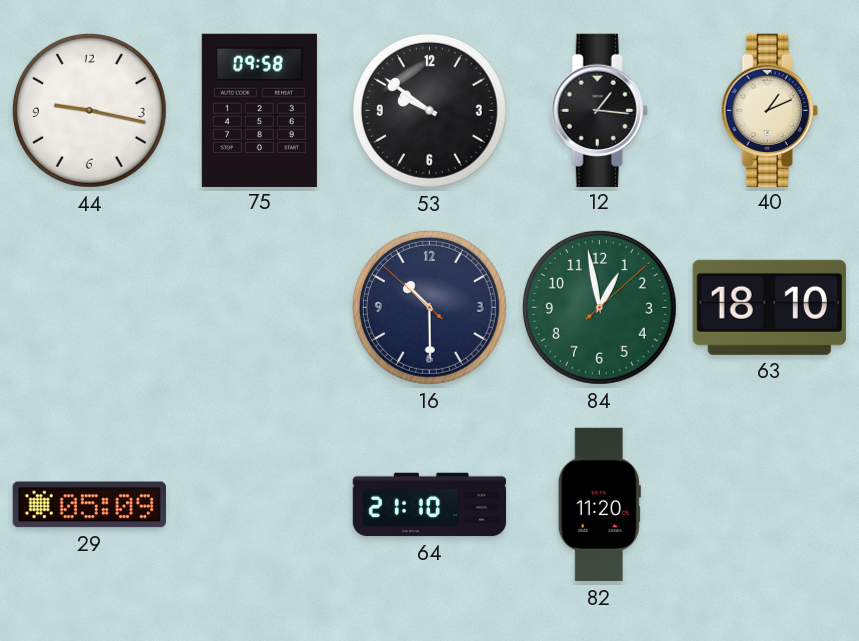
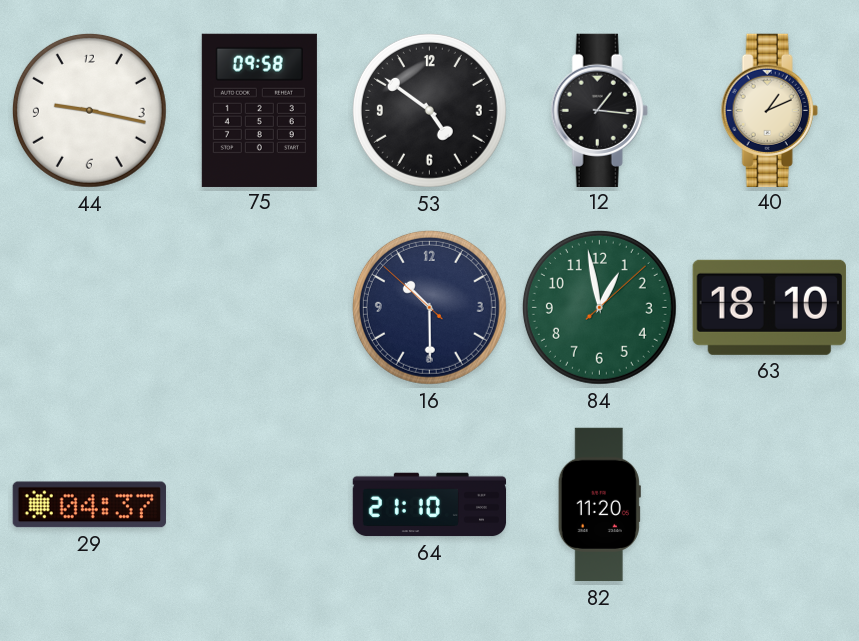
53: 9:51 -> 4:51 (429, 110)
29: 05:09 -> 04:37 (89, 505)
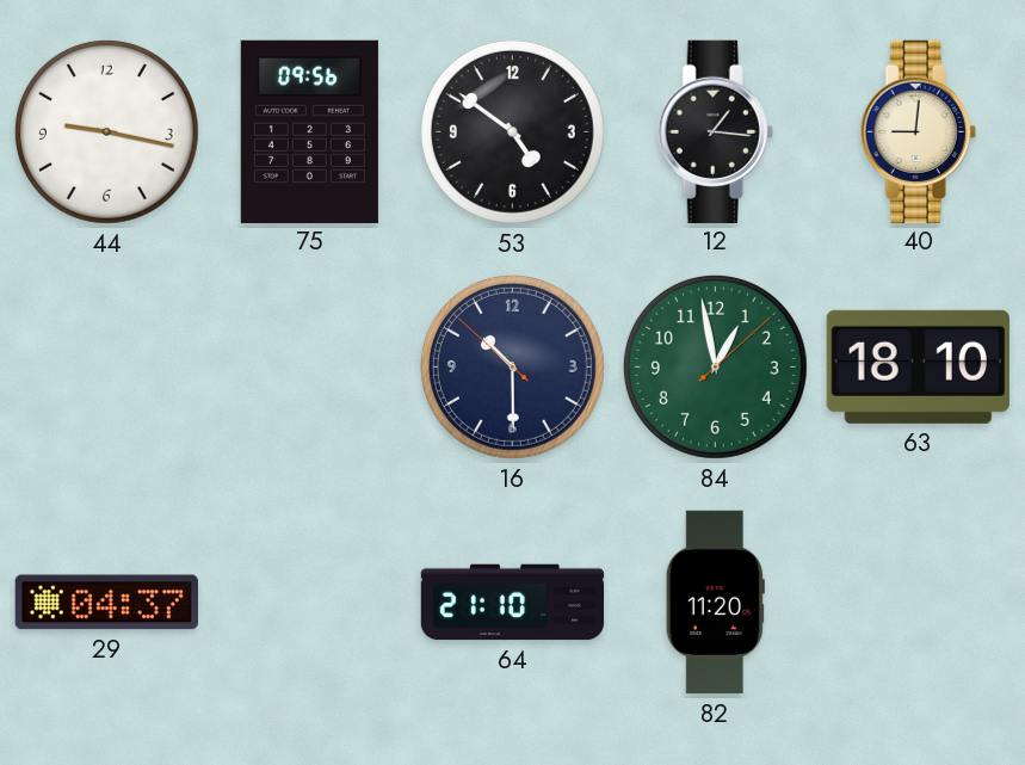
75: 09:58 -> 09:56 (309, 131)
40: 1:11 -> 9:01 (918, 131)
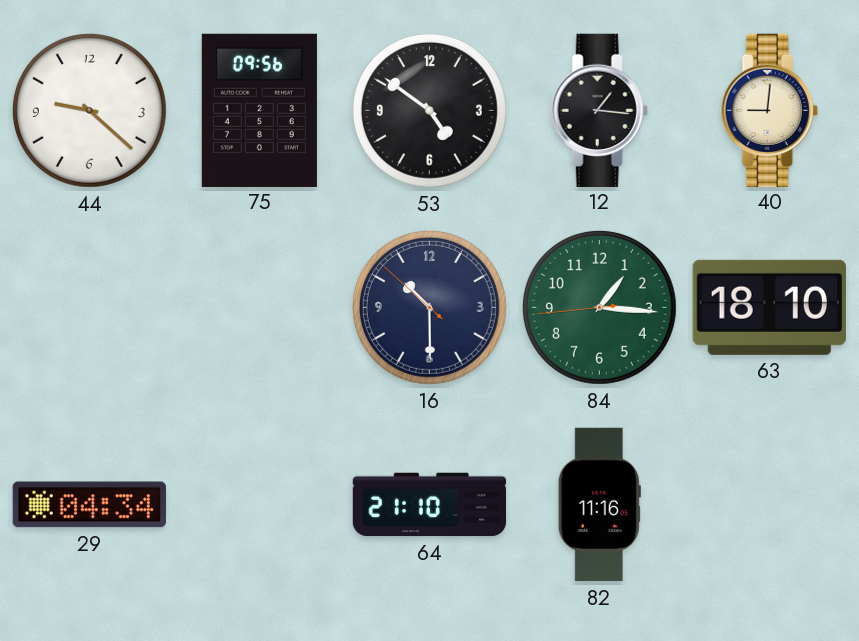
44: 9:17 -> 9:22 (89, 110)
84: 12:58 -> 1:15 (599, 307)
29: 04:37 -> 04:34 (89, 505)
82: 11:20 -> 11:16 (599, 505)
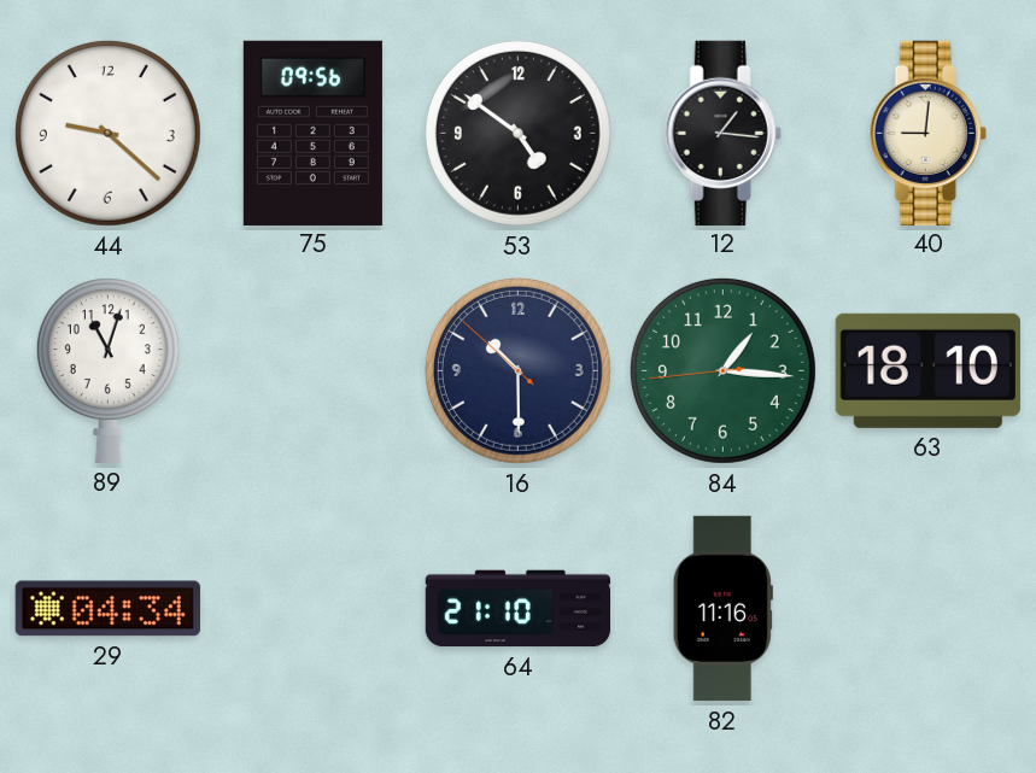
89: none -> 11:03 (107, 370)
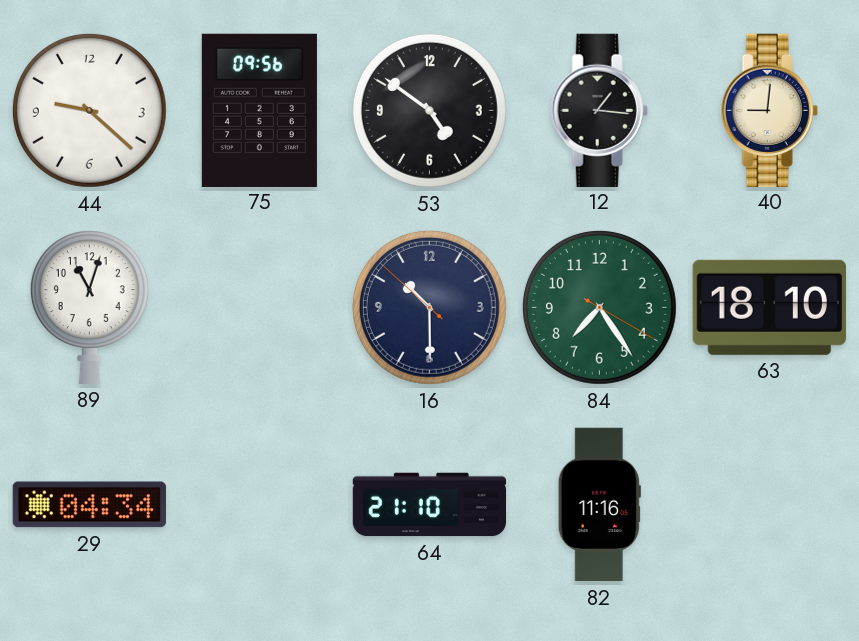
84: 1:15 -> 7:24 (599, 307)
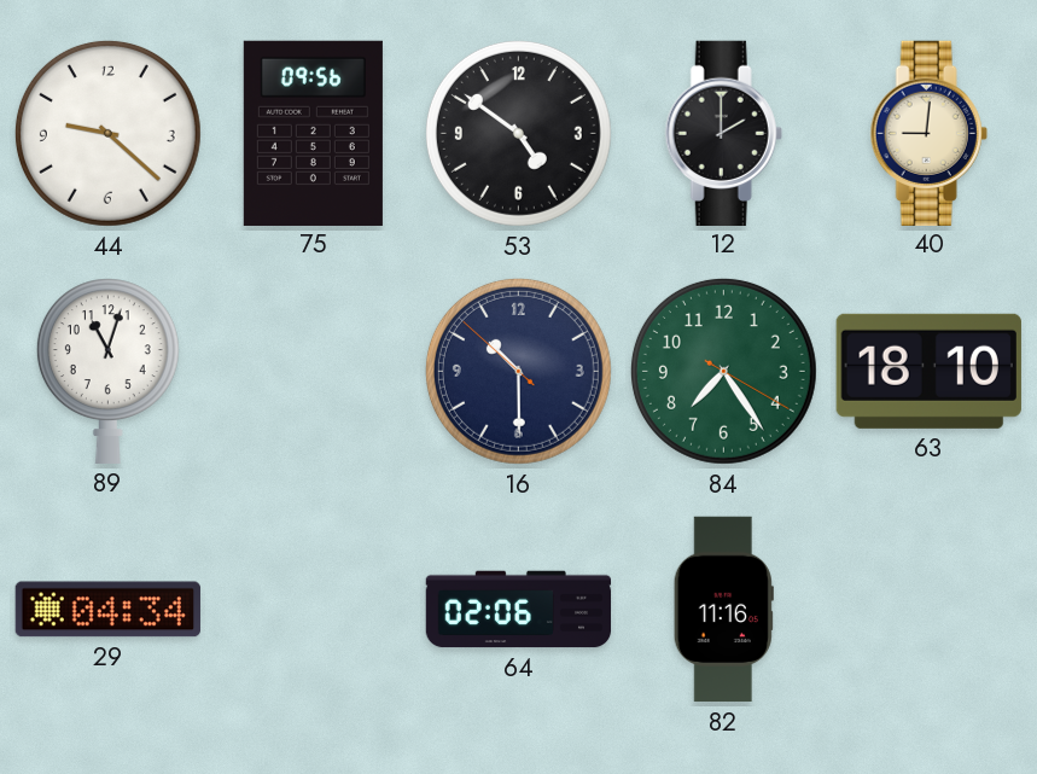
12: 1:16 -> 2:00 (723, 133)
64: 21:10 -> 02:06 (519, 610)
